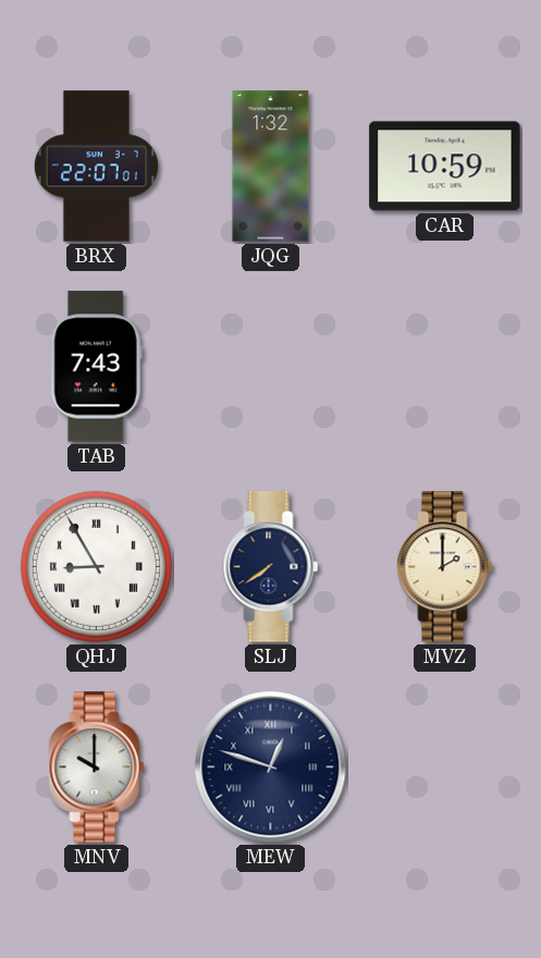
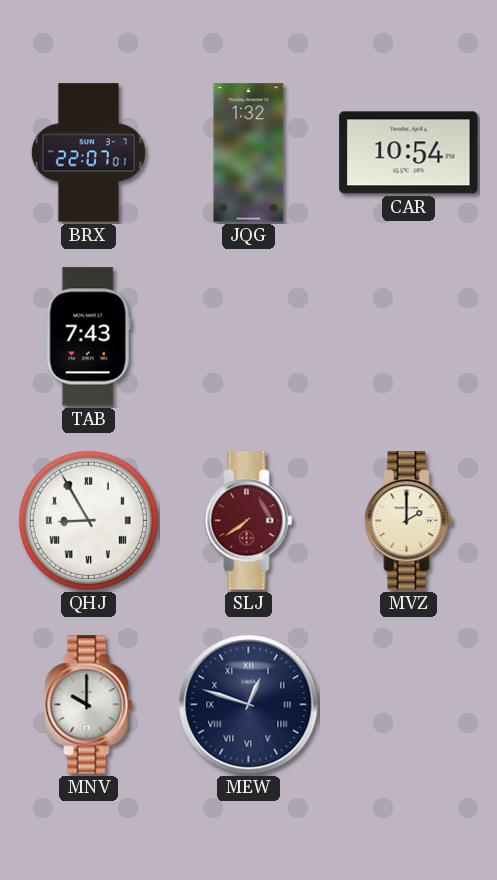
CAR: 10:59 -> 10:54 (409, 153)
SLJ dial: navy -> burgundy (249, 521)
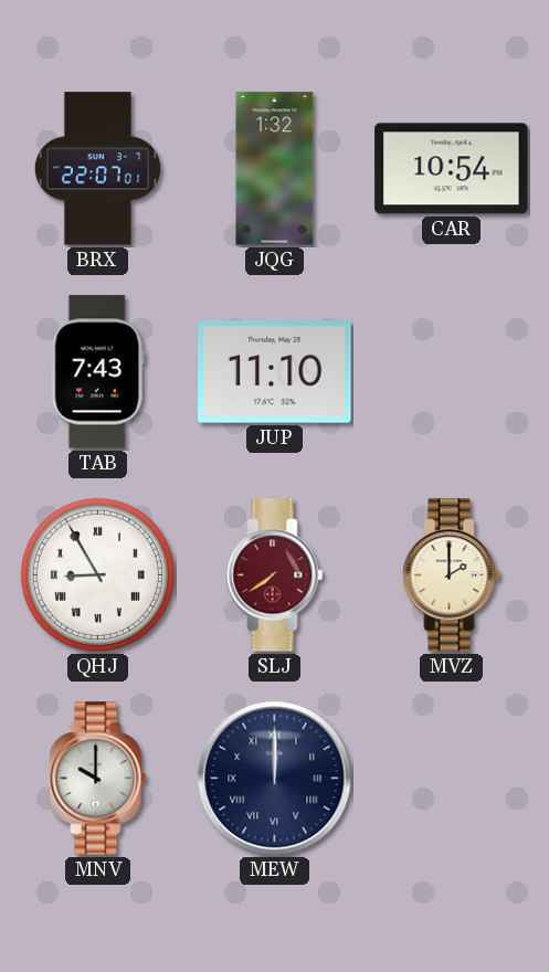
JUP: none -> 11:10 (275, 372)
MEW: 12:48 -> 12:00 (275, 779)
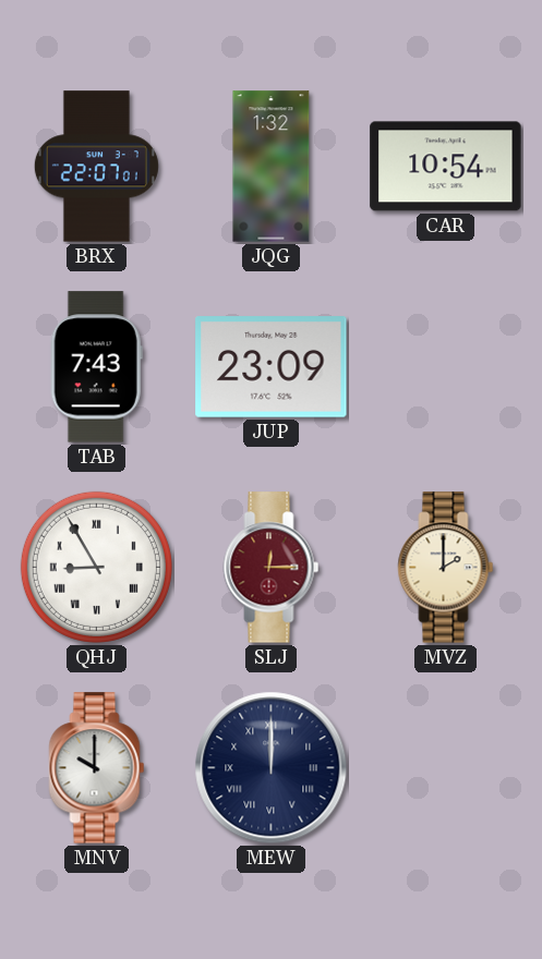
JUP: 11:10 -> 23:09 (272, 367)
SLJ: 7:39 -> 12:15 (272, 568)
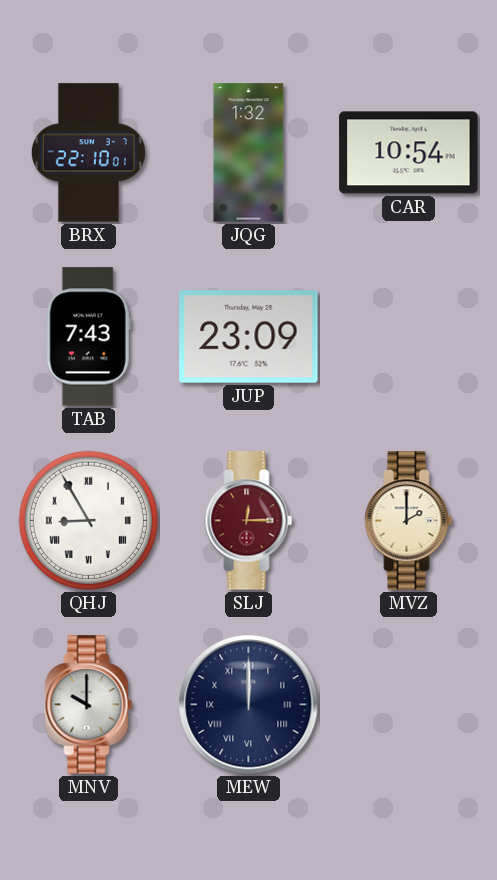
BRX: 22:07 -> 22:10 (88, 153)
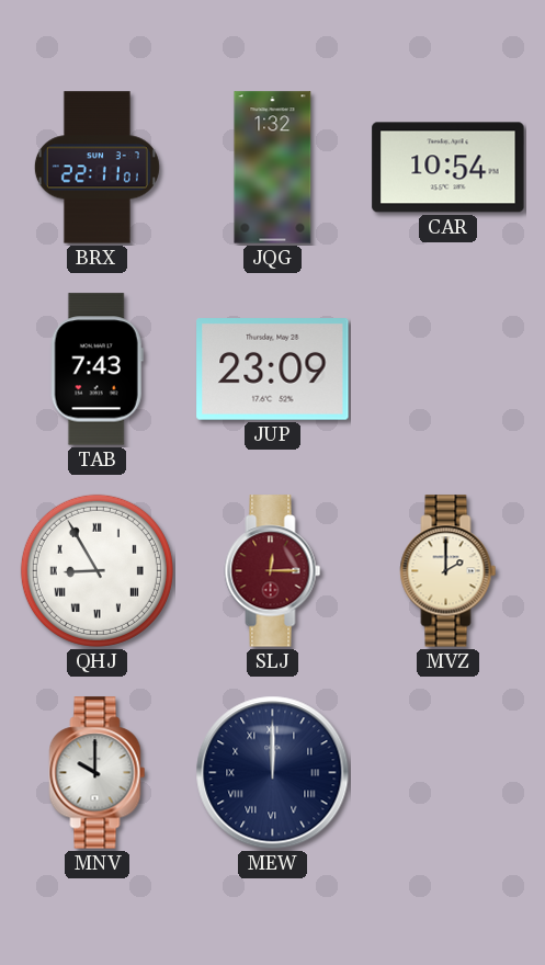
BRX: 22:10 -> 22:11 (96, 168)
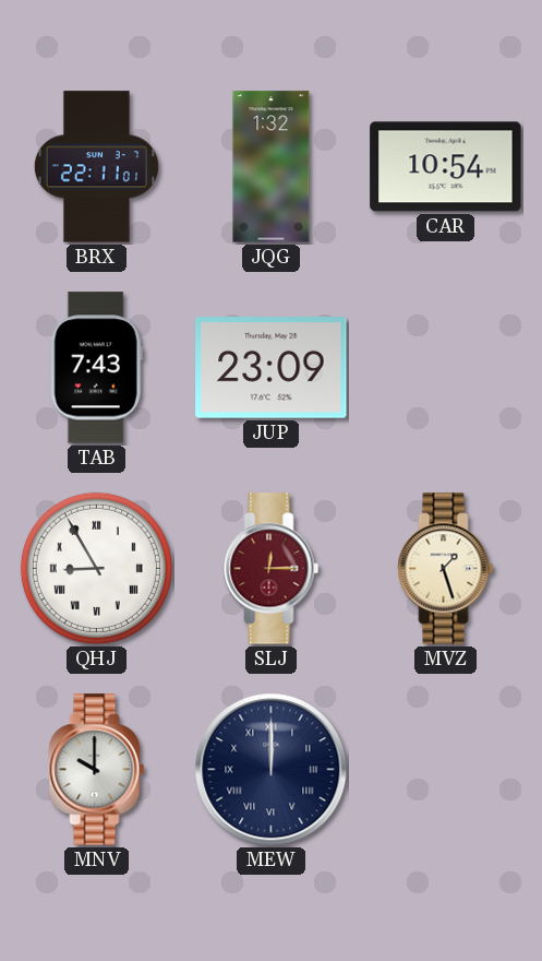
MVZ: 2:00 -> 1:27 (446, 569)
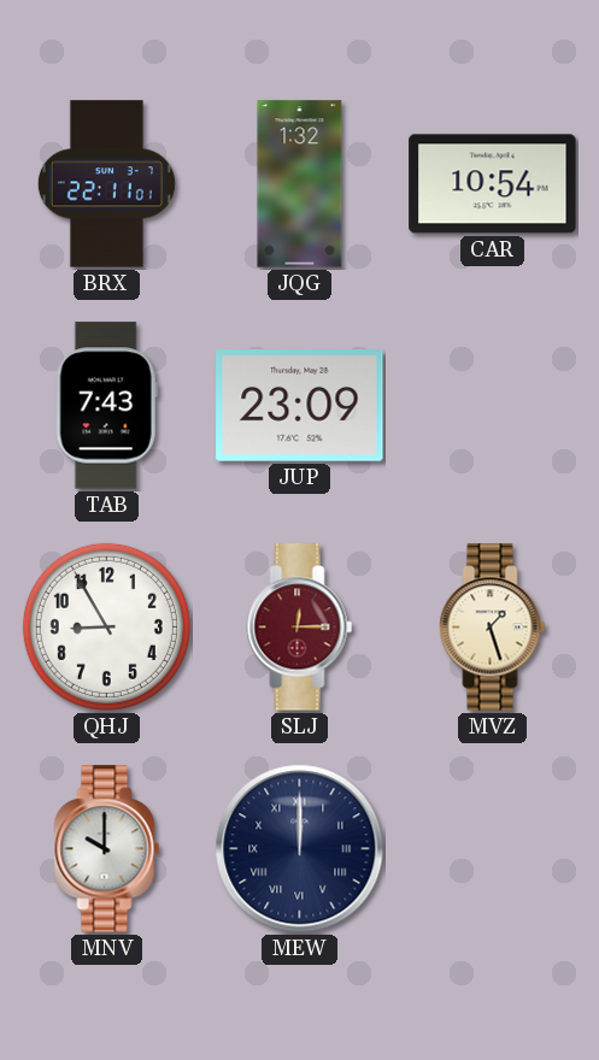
QHJ numerals: Roman -> Arabic (106, 626)
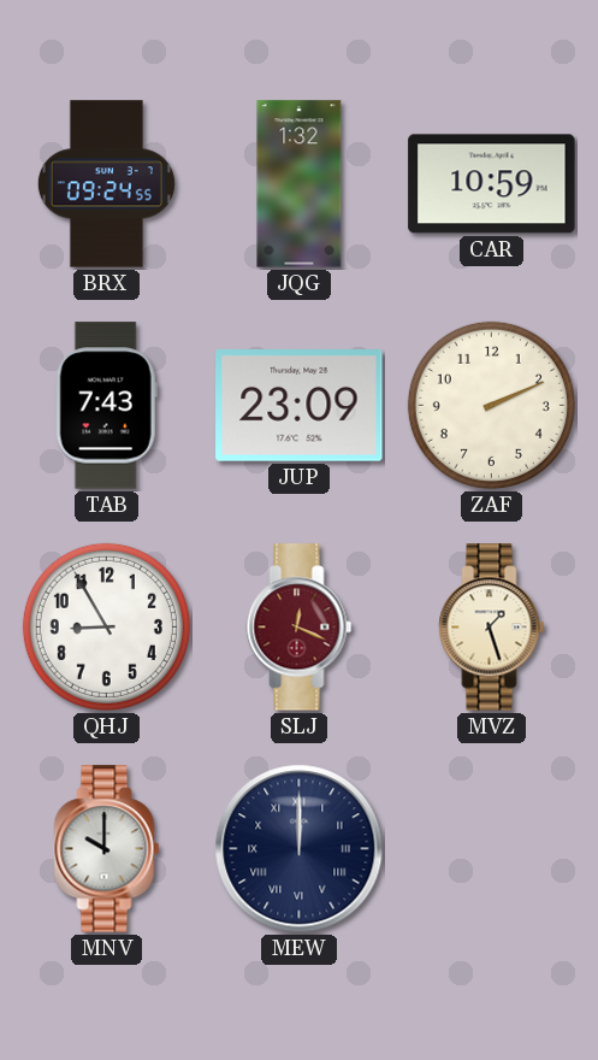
BRX: 22:11 -> 09:24 (106, 184)
CAR: 10:54 -> 10:59 (492, 184)
ZAF: none -> 2:11 (491, 405)
SLJ: 12:15 -> 12:19 (300, 628)
